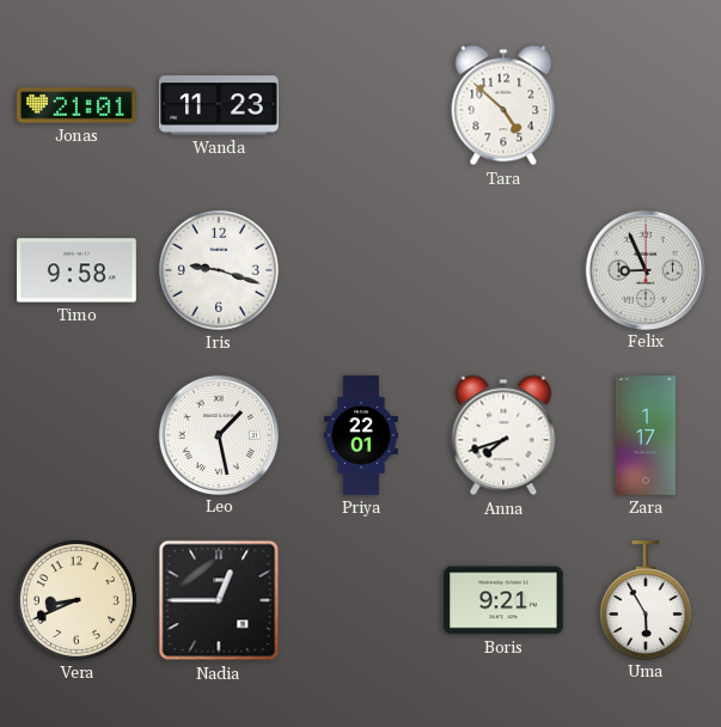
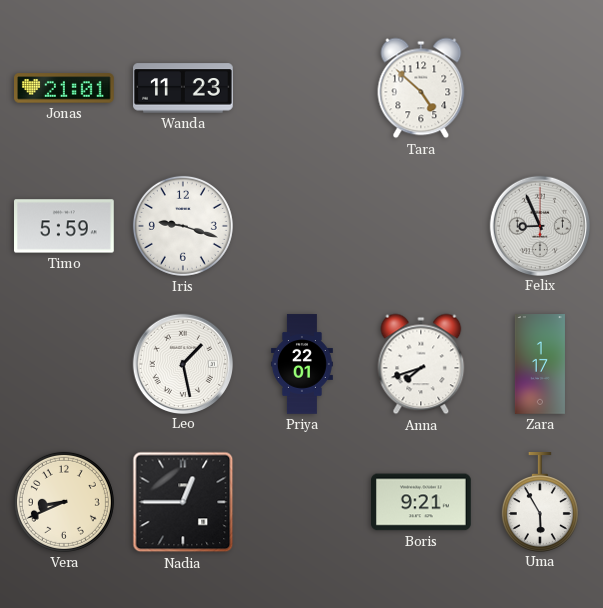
Timo: 9:58 -> 5:59 (65, 226)
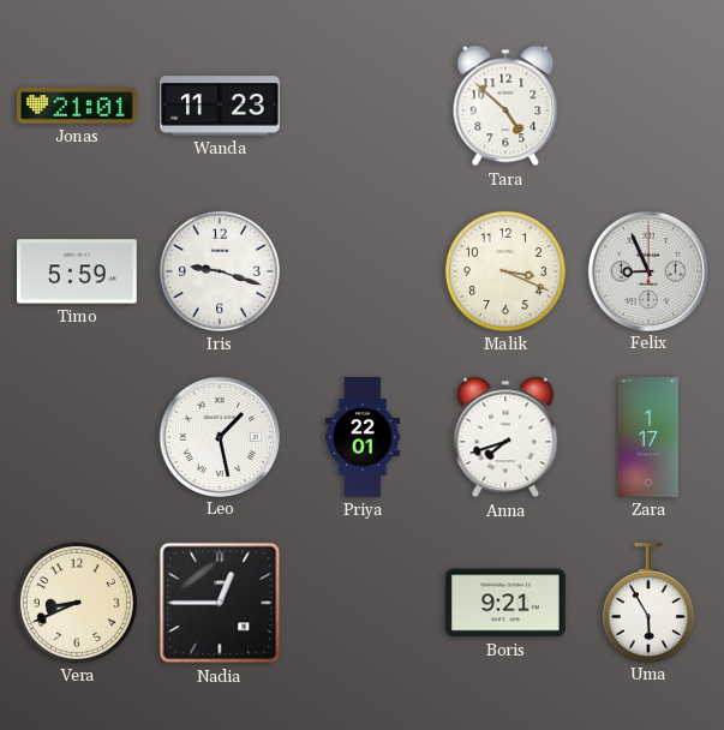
Malik: none -> 3:19 (505, 271)
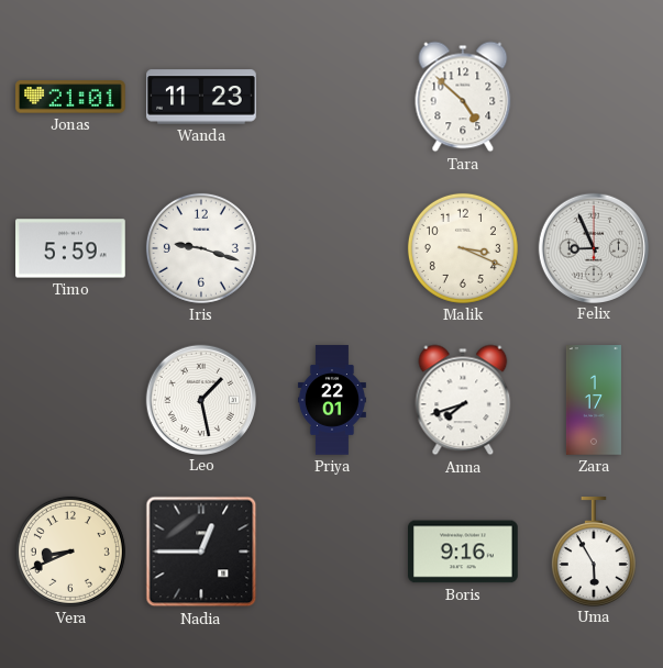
Boris: 9:21 -> 9:16 (464, 552)
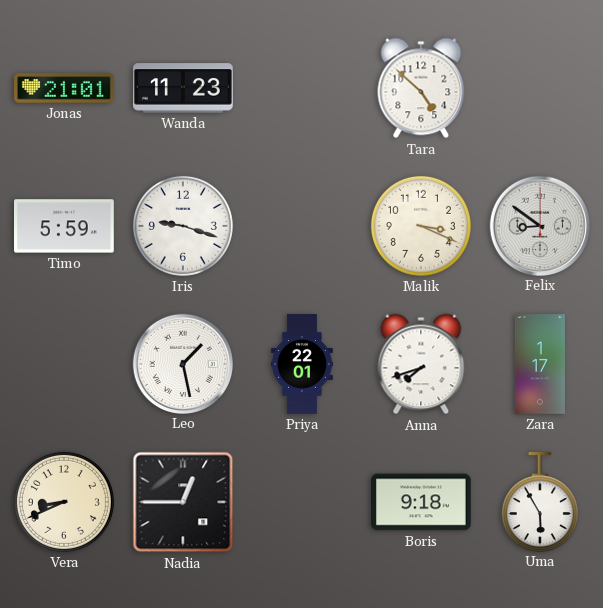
Felix: 8:56 -> 8:51 (539, 225)
Boris: 9:16 -> 9:18 (422, 502)
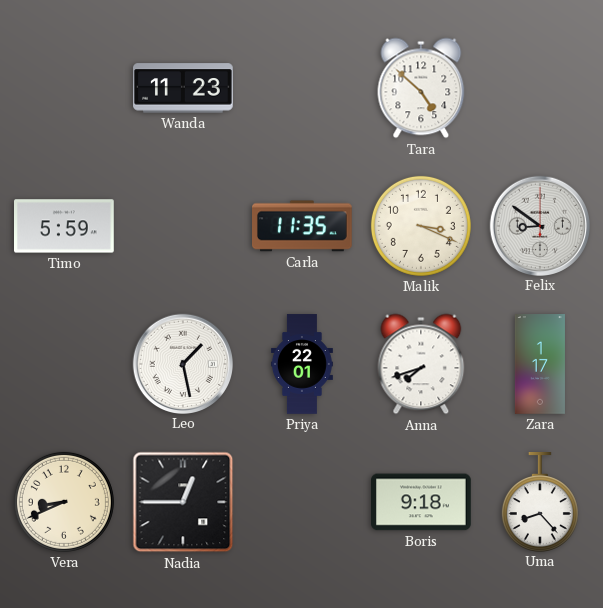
Jonas: 21:01 -> none (65, 88)
Iris: 9:18 -> none (183, 226)
Carla: none -> 11:35 (303, 226)
Uma: 5:55 -> 8:23 (540, 502)
